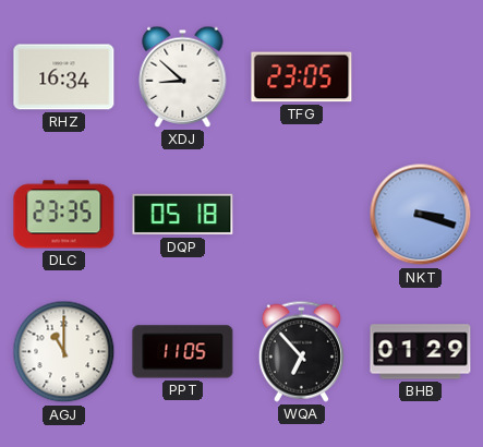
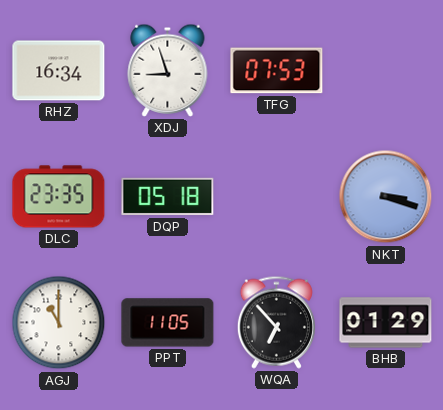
XDJ: 8:52 -> 8:57 (168, 70)
TFG: 23:05 -> 07:53 (277, 71)
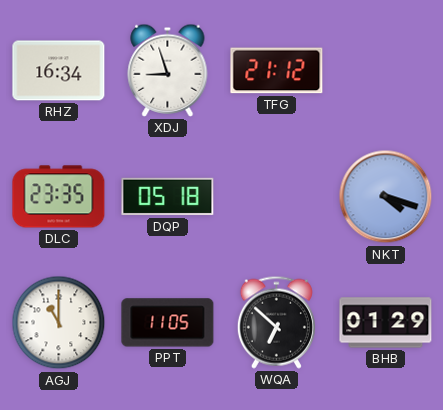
TFG: 07:53 -> 21:12 (277, 71)
NKT: 3:18 -> 4:18 (386, 197)
WQA: 6:53 -> 6:52 (276, 322)
